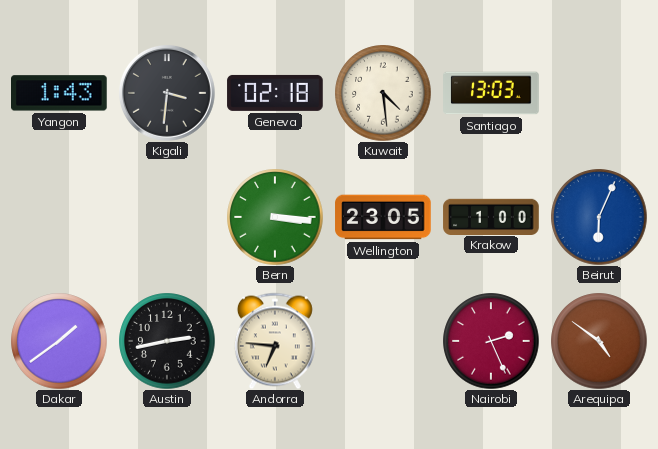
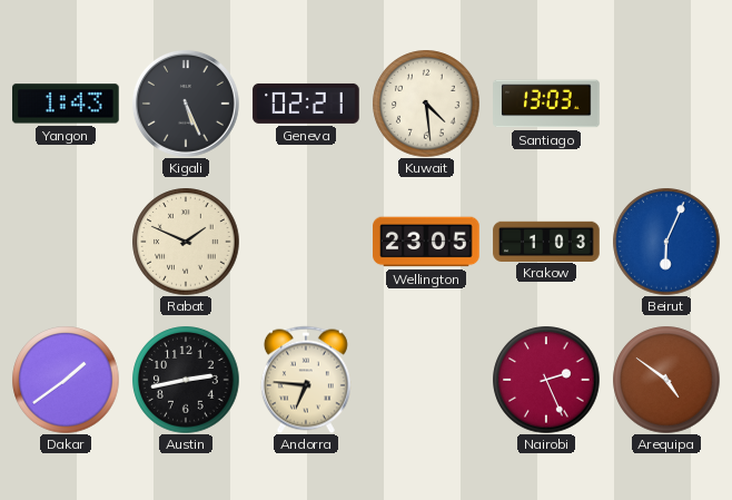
Kigali: 3:31 -> 5:26 (186, 104)
Geneva: 02:18 -> 02:21 (306, 104)
Rabat: none -> 1:49 (186, 242)
Bern: 3:16 -> none (275, 217)
Krakow: 1:00 -> 1:03 (546, 241)
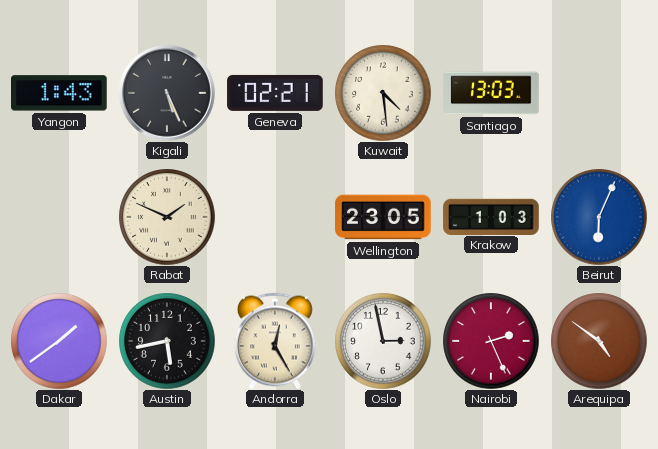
Austin: 2:43 -> 5:43 (167, 341)
Andorra: 6:46 -> 12:25 (275, 341)
Oslo: none -> 2:58 (383, 341)
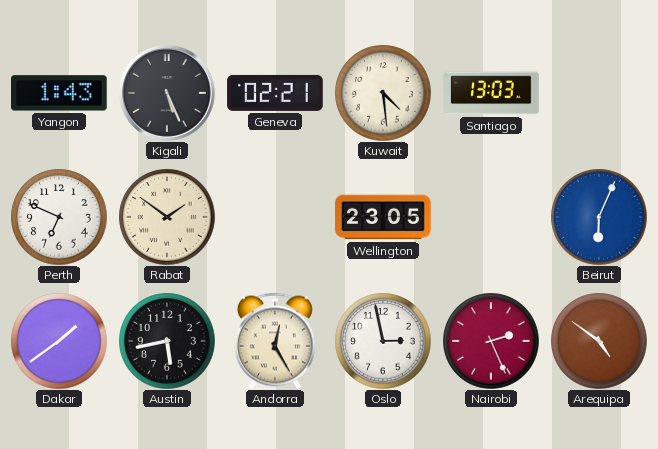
Perth: none -> 6:49 (59, 217)
Rabat: 1:49 -> 1:51 (167, 217)
Krakow: 1:03 -> none (491, 216)
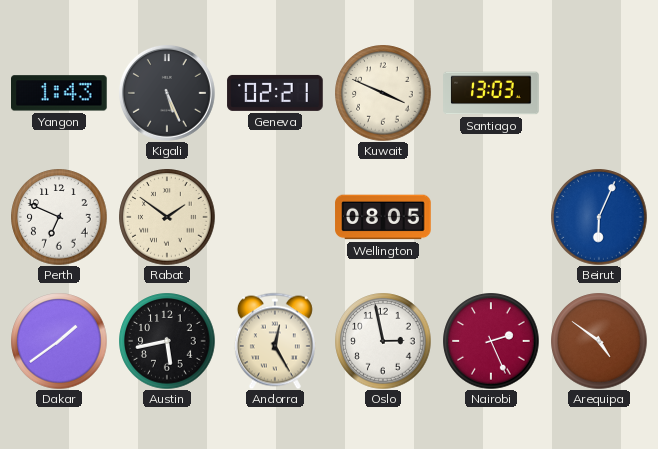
Kuwait: 4:29 -> 3:49 (383, 93)
Wellington: 23:05 -> 08:05 (383, 217)
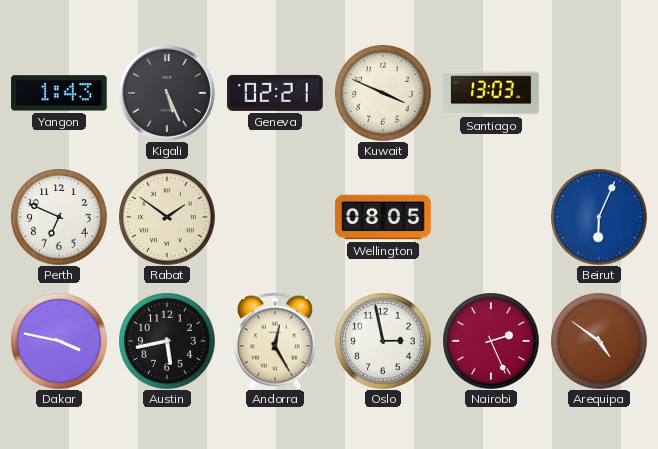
Dakar: 1:39 -> 3:47 (59, 341)
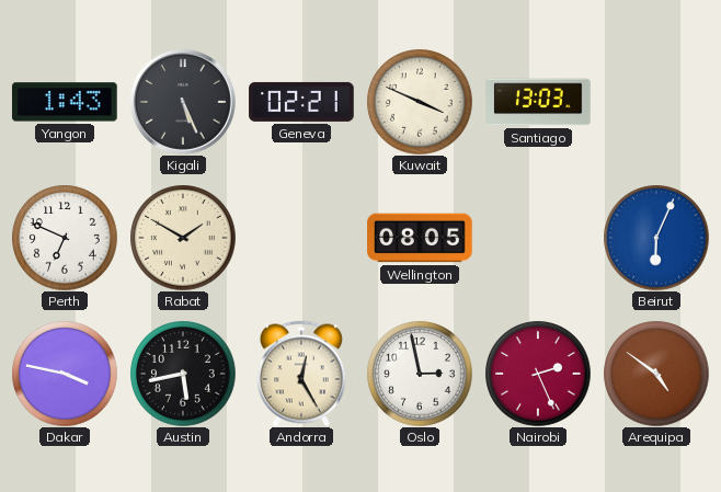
Rabat: 1:51 -> 1:50 (183, 238)
